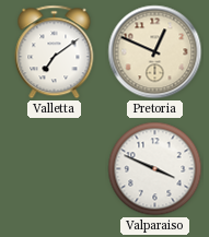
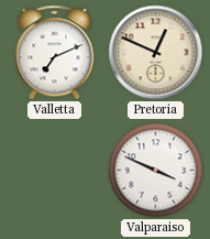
Valletta: 7:09 -> 7:11 (55, 53)
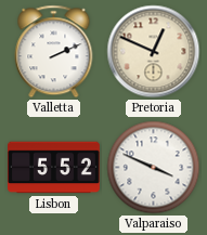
Valletta: 7:11 -> 2:11 (54, 52)
Lisbon: none -> 5:52 (54, 168)
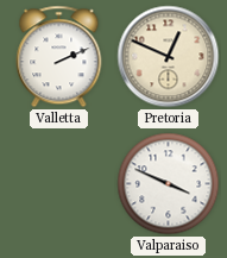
Lisbon: 5:52 -> none (54, 168)
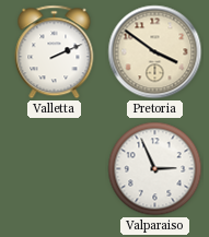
Pretoria: 12:49 -> 3:51 (155, 52)
Valparaiso: 3:49 -> 2:56 (155, 169)
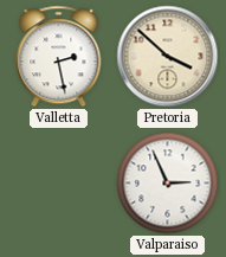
Valletta: 2:11 -> 2:28 (59, 57)
Pretoria: 3:51 -> 3:52 (168, 57)
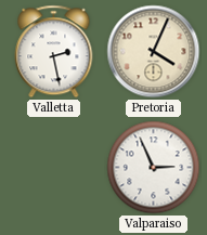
Pretoria: 3:52 -> 4:04 (154, 52)
